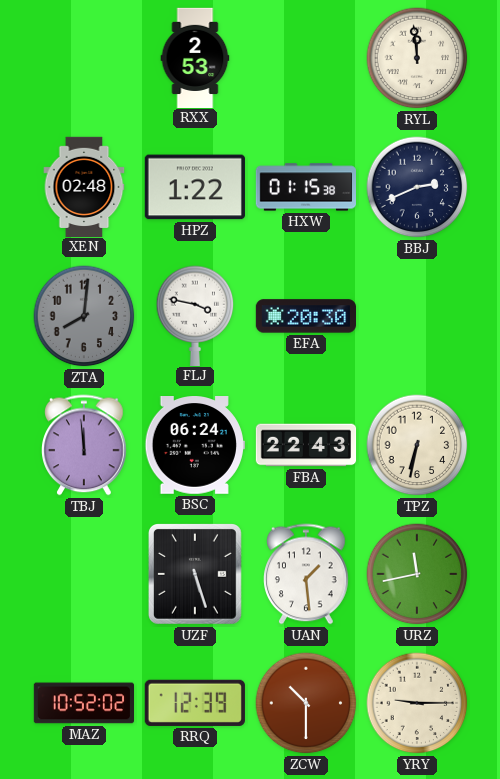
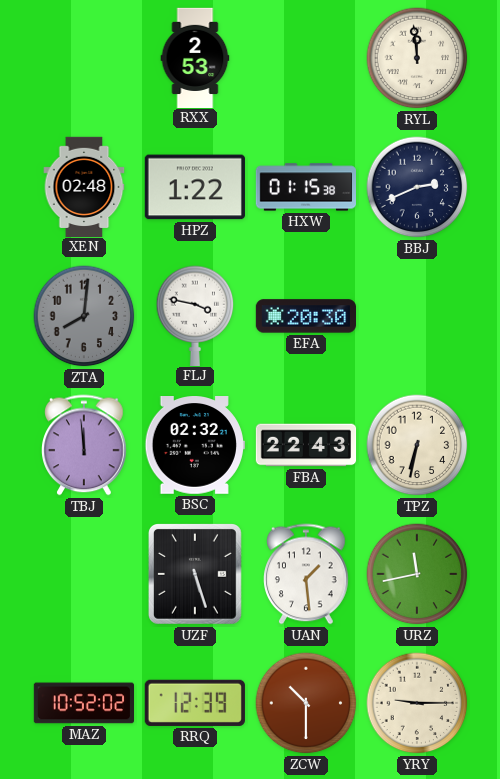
BSC: 06:24 -> 02:32 (194, 446)
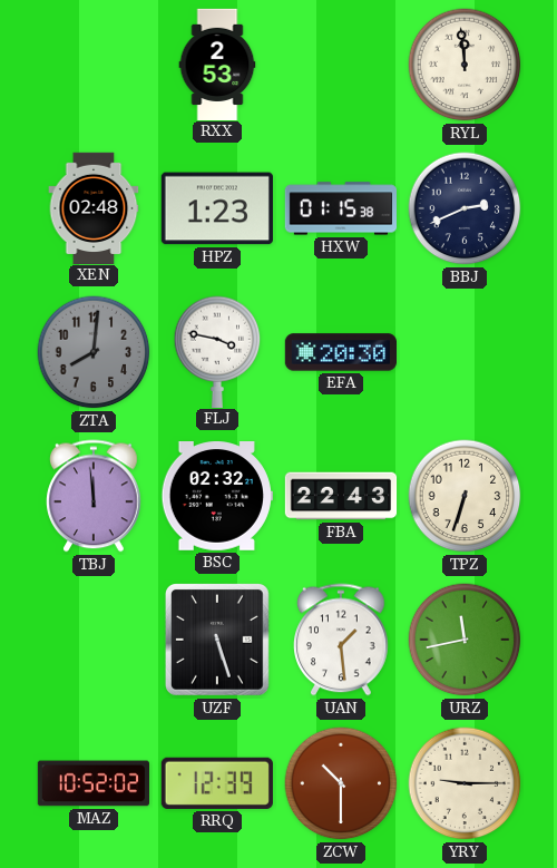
HPZ: 1:22 -> 1:23 (217, 208)
TPZ: 6:32 -> 6:33 (465, 496)
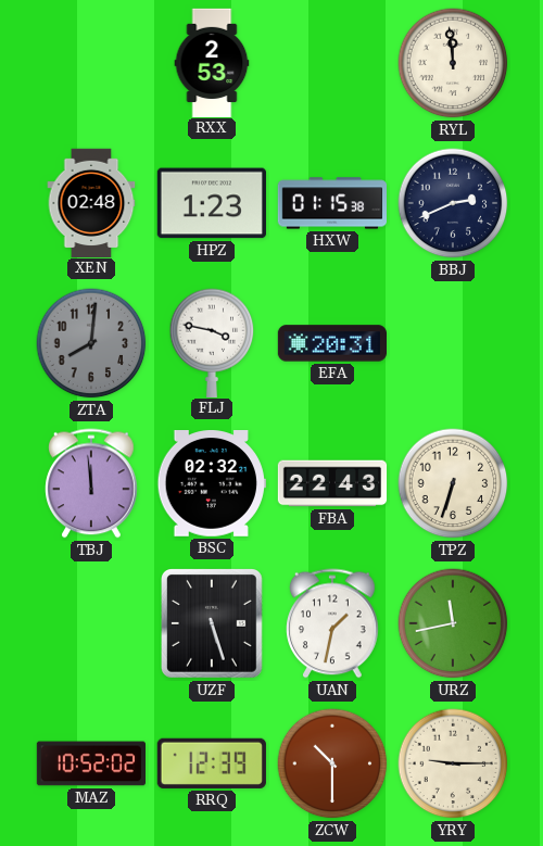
EFA: 20:30 -> 20:31 (331, 343)
UAN: 1:29 -> 1:32 (333, 623)
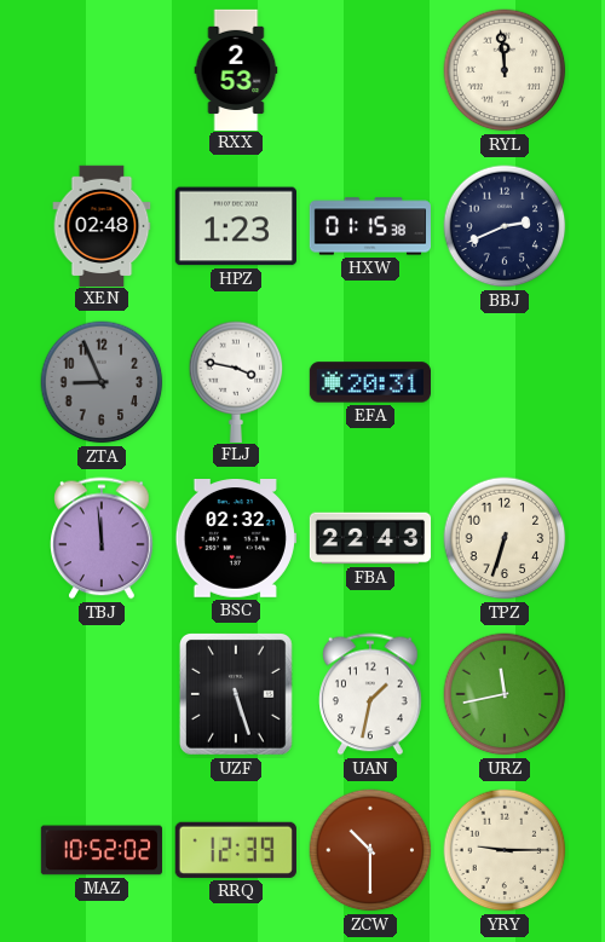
ZTA: 8:01 -> 8:56 (102, 382)
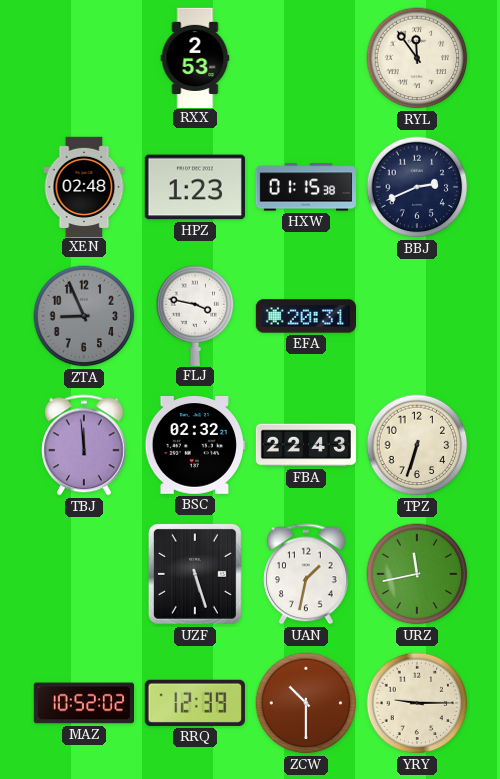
RYL: 11:59 -> 11:54 (417, 58)
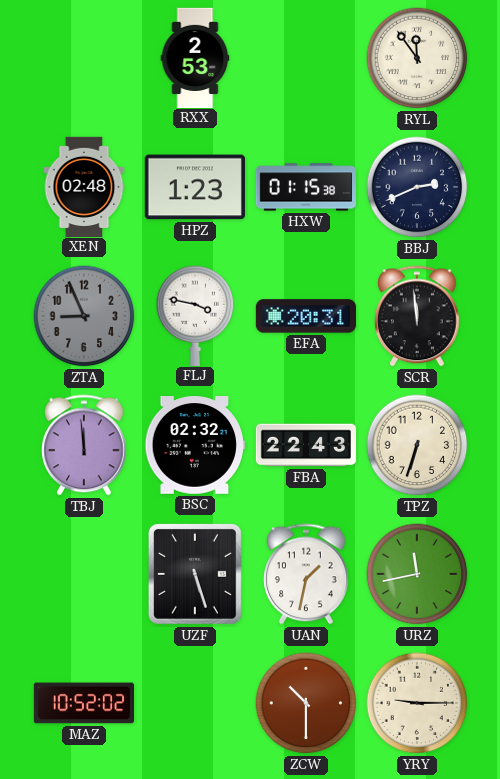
SCR: none -> 11:59 (418, 316)
RRQ: 12:39 -> none (195, 703)
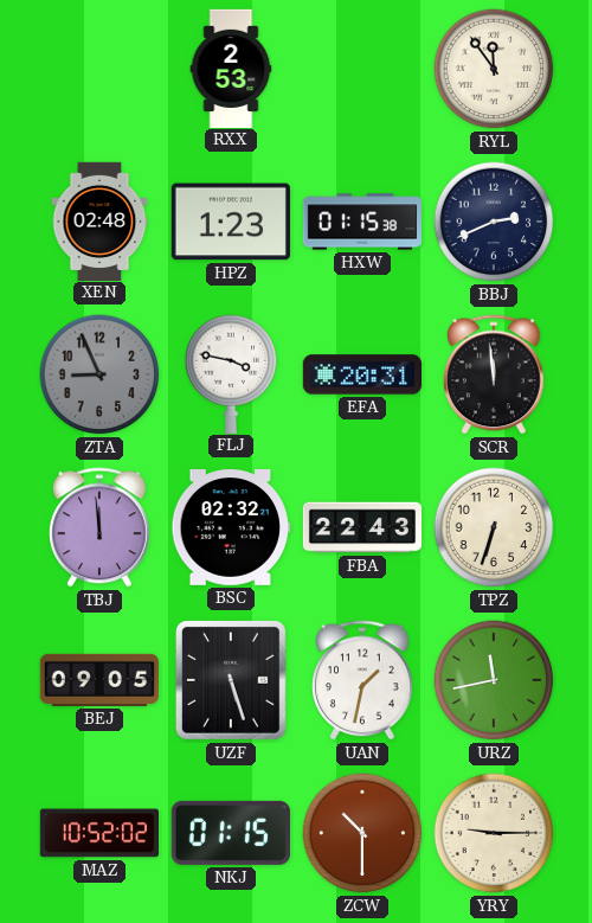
BEJ: none -> 09:05 (98, 680)
NKJ: none -> 01:15 (231, 833)
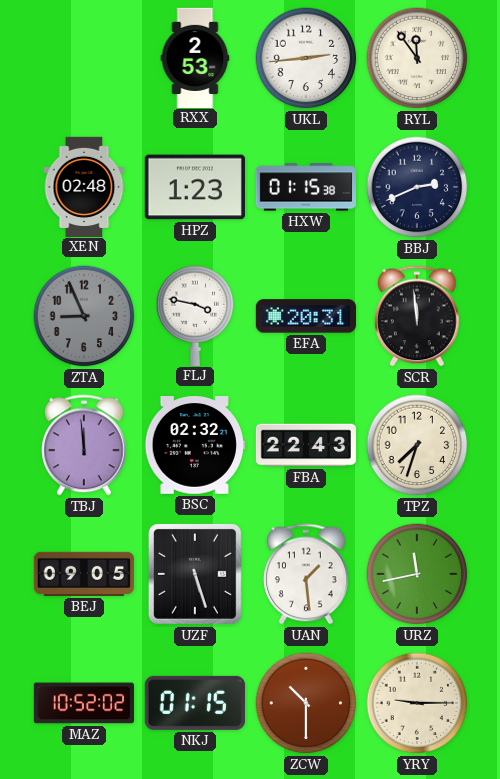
UKL: none -> 2:44 (306, 58)
TPZ: 6:33 -> 7:33 (417, 445)
UAN: 1:32 -> 1:29 (307, 574)
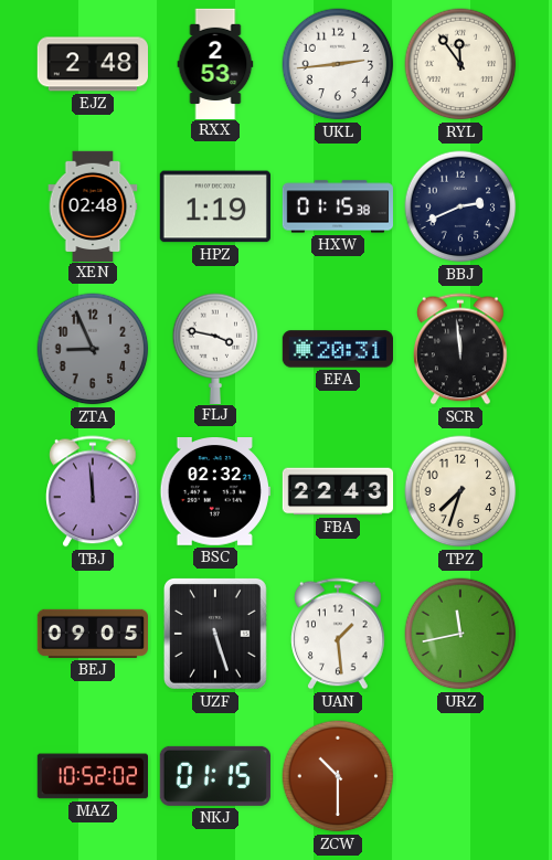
EJZ: none -> 2:48 (92, 64)
HPZ: 1:23 -> 1:19 (215, 206)
YRY: 9:15 -> none (417, 703)
